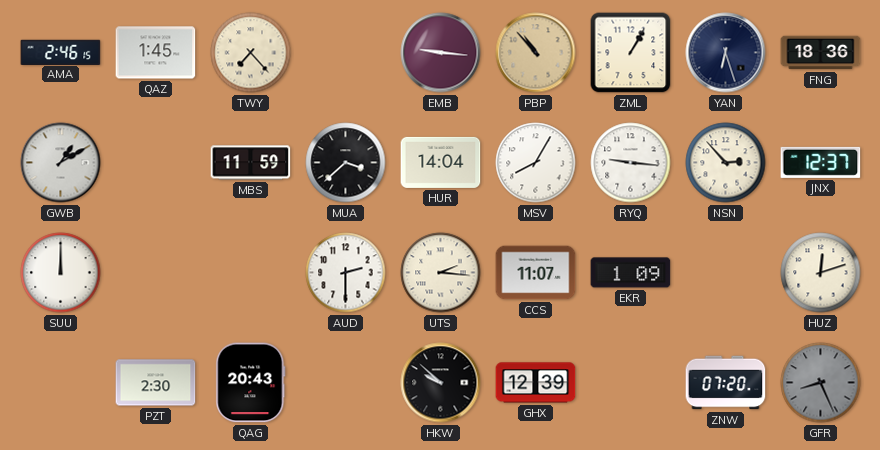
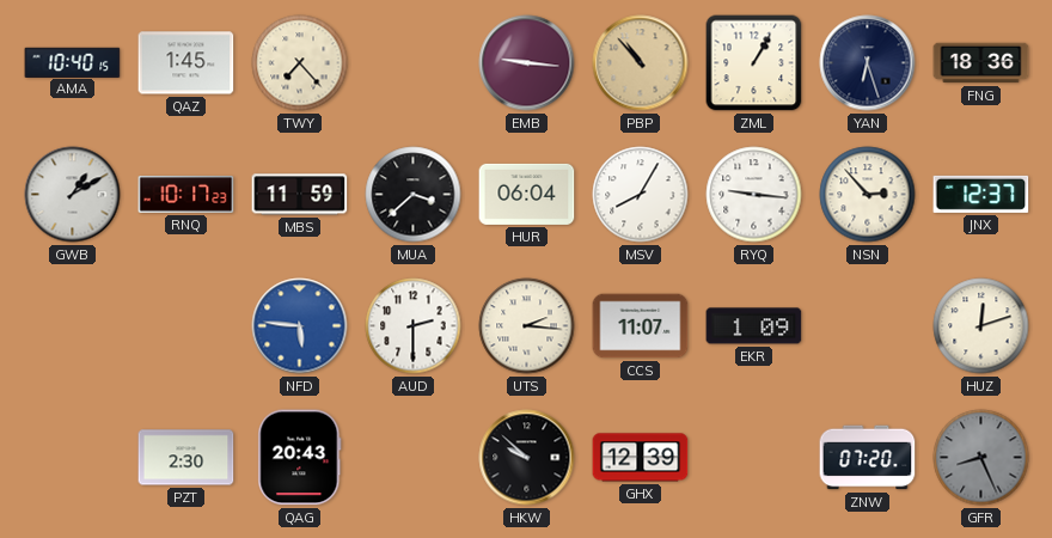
AMA: 2:46 -> 10:40 (73, 62)
RNQ: none -> 10:17 (186, 195)
HUR: 14:04 -> 06:04 (527, 194)
SUU: 12:00 -> none (61, 273)
NFD: none -> 5:46 (300, 326)
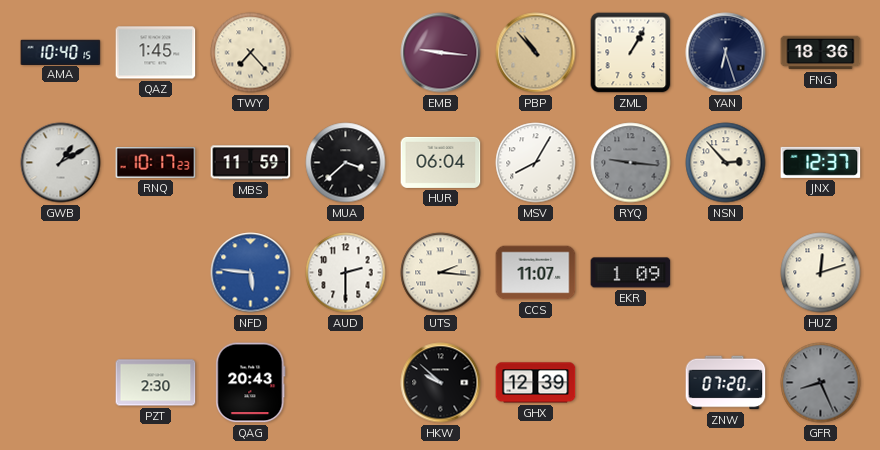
RYQ dial: white -> grey (631, 163)
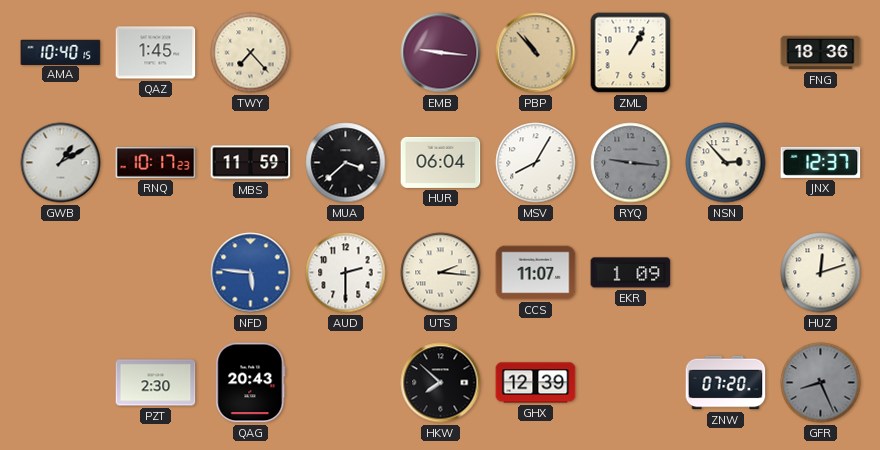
YAN: 6:27 -> none (726, 53)
HKW: 9:52 -> 7:52 (441, 383)
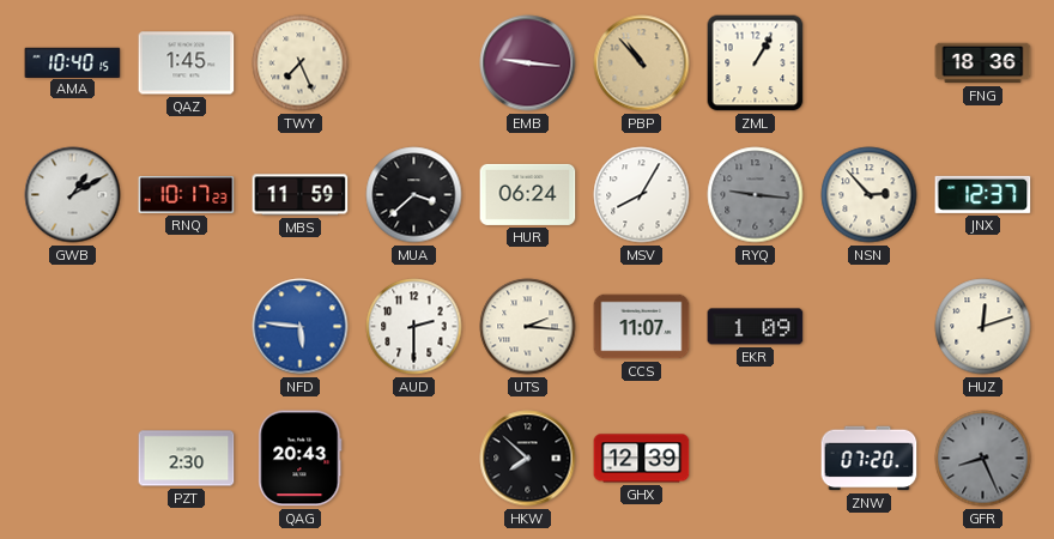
TWY: 7:23 -> 7:26 (301, 63)
HUR: 06:04 -> 06:24 (528, 194)
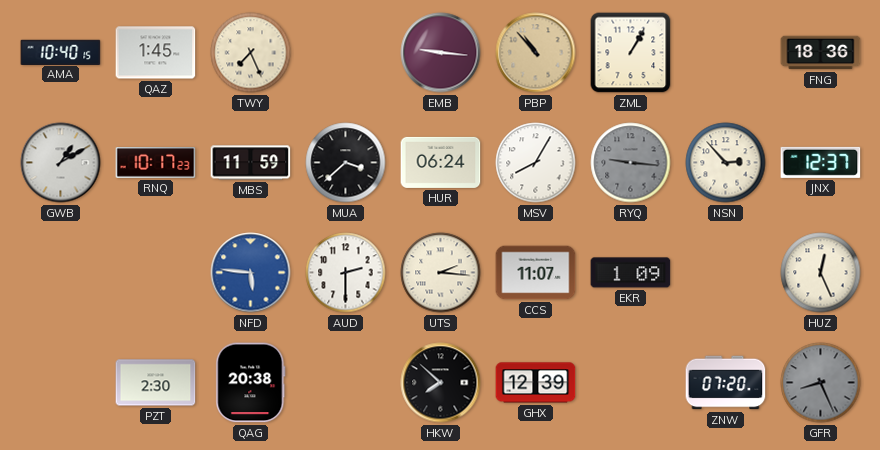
HUZ: 12:12 -> 12:26 (821, 273)
QAG: 20:43 -> 20:38 (251, 383)
